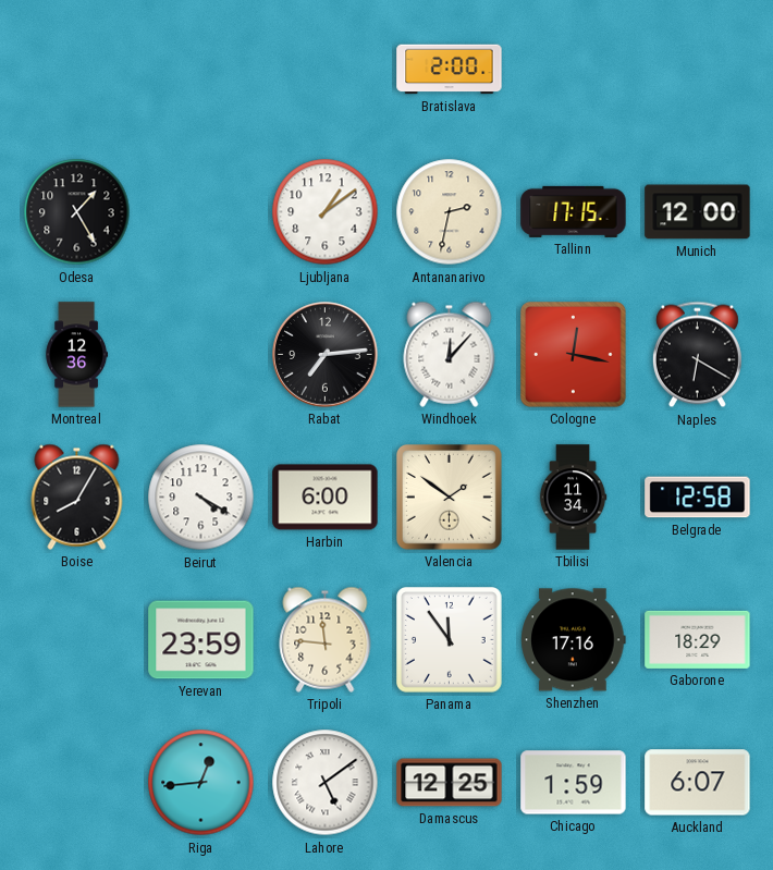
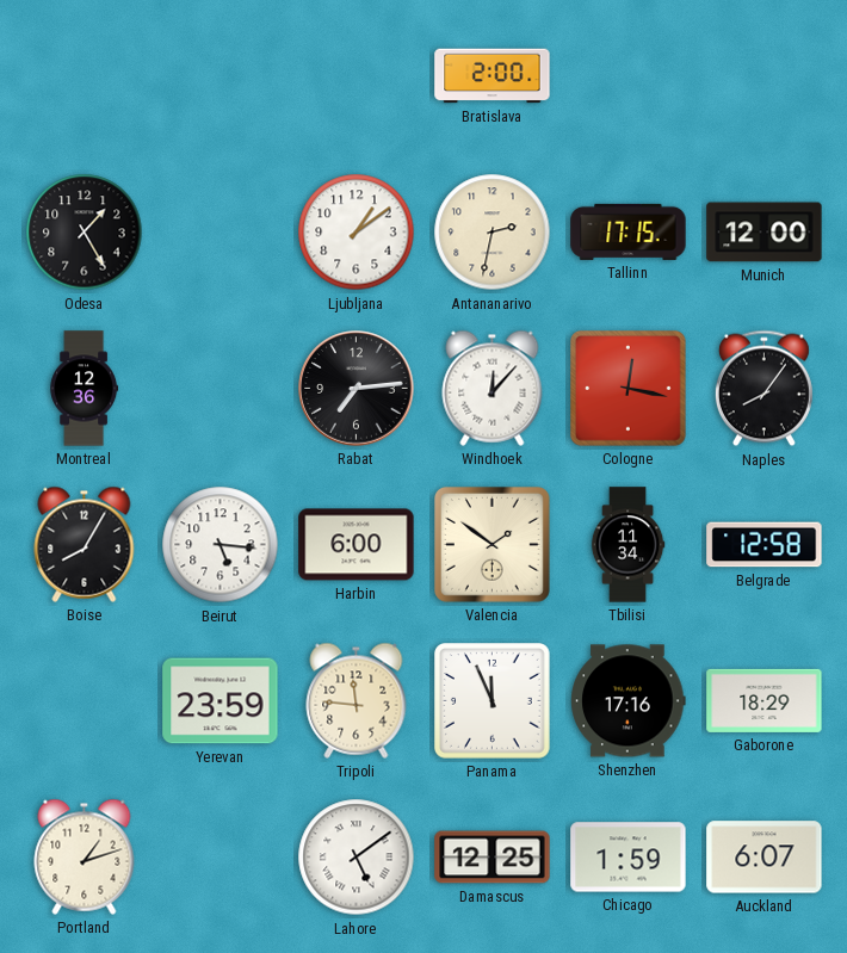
Naples: 6:20 -> 8:06 (763, 389)
Beirut: 4:20 -> 5:16 (221, 545)
Panama: 11:54 -> 11:56 (493, 701)
Portland: none -> 1:12 (85, 856)
Riga: 12:44 -> none (201, 783)
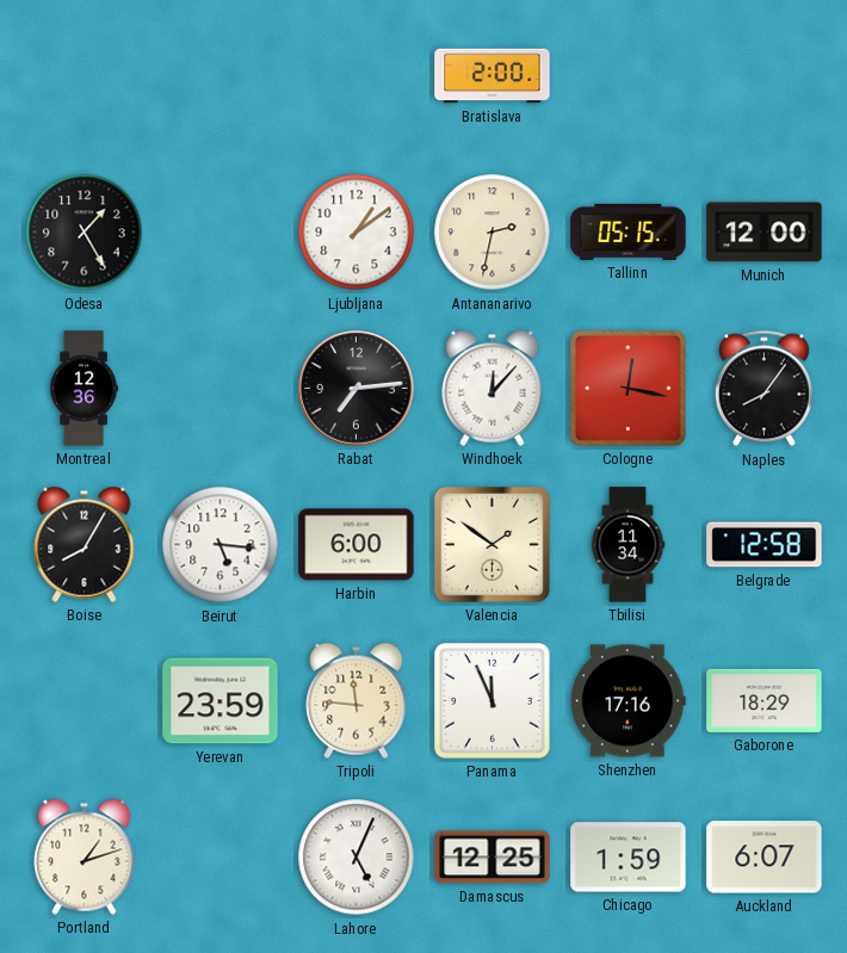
Tallinn: 17:15 -> 05:15 (629, 231)
Lahore: 5:09 -> 5:04 (357, 858)
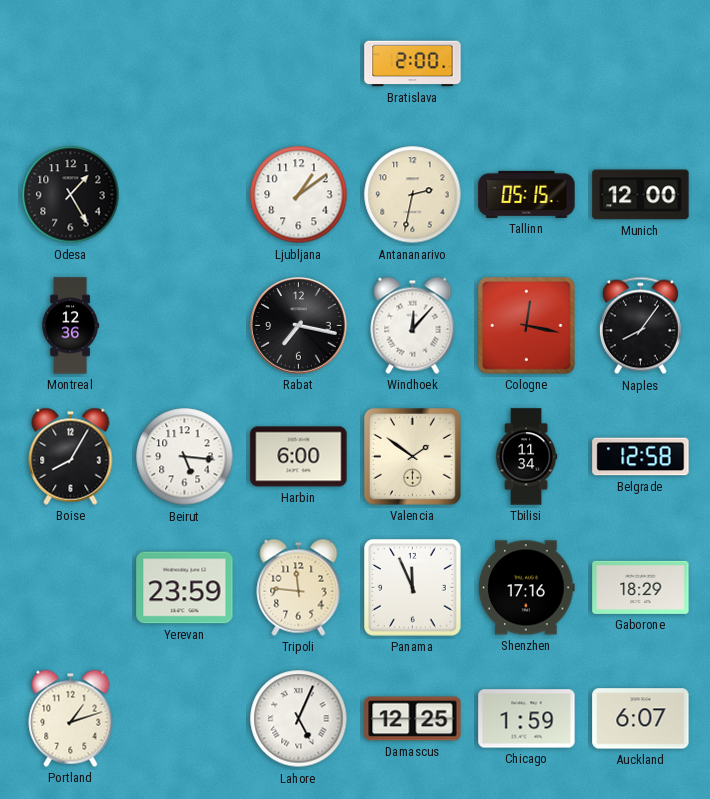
Rabat: 7:14 -> 7:17 (299, 326)
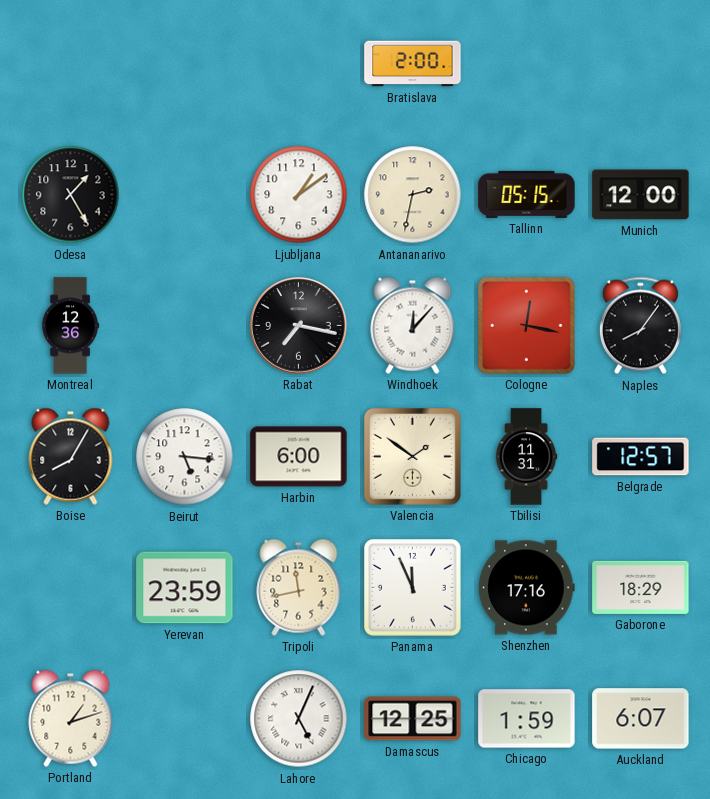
Tbilisi: 11:34 -> 11:31 (526, 457)
Belgrade: 12:58 -> 12:57 (641, 457)
Tripoli: 11:46 -> 11:43 (299, 587)
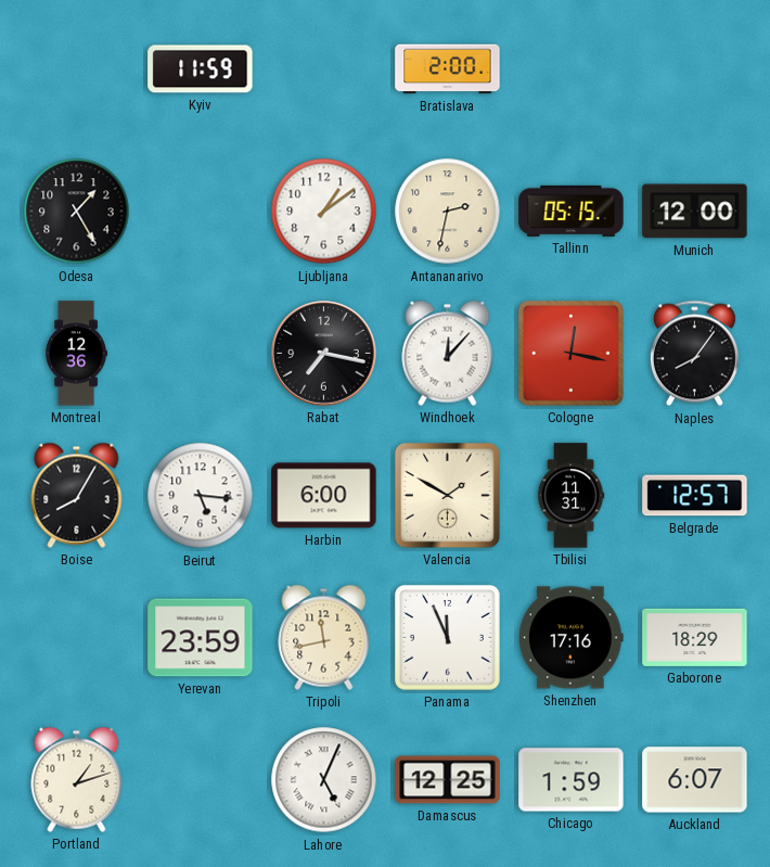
Kyiv: none -> 11:59 (201, 69)
Valencia: 1:51 -> 1:50 (448, 496)
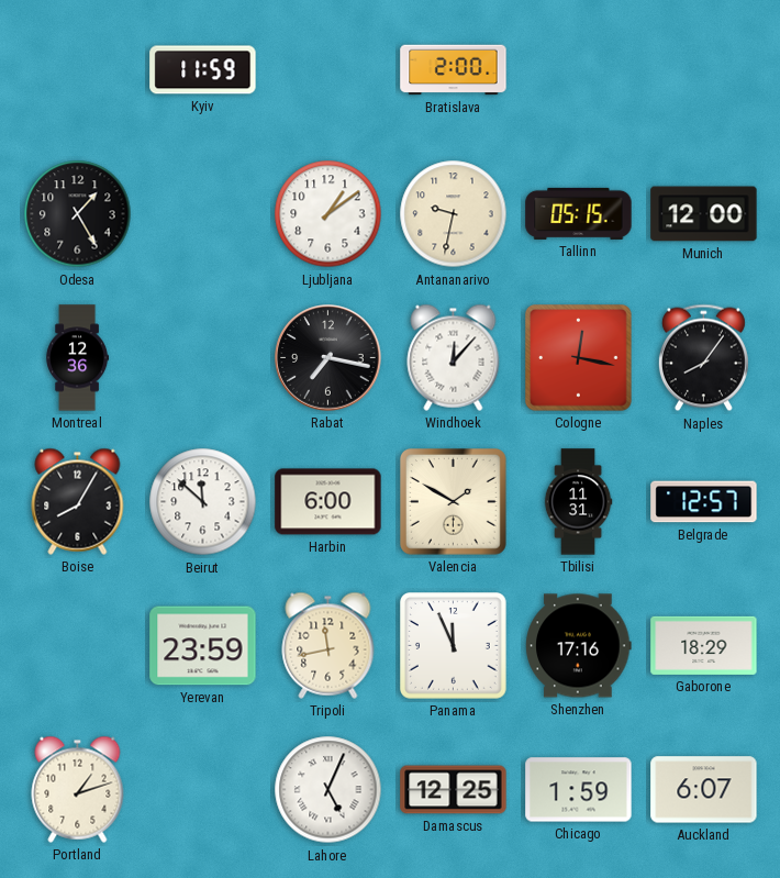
Antananarivo: 2:32 -> 9:32 (454, 214)
Beirut: 5:16 -> 11:52 (203, 502)
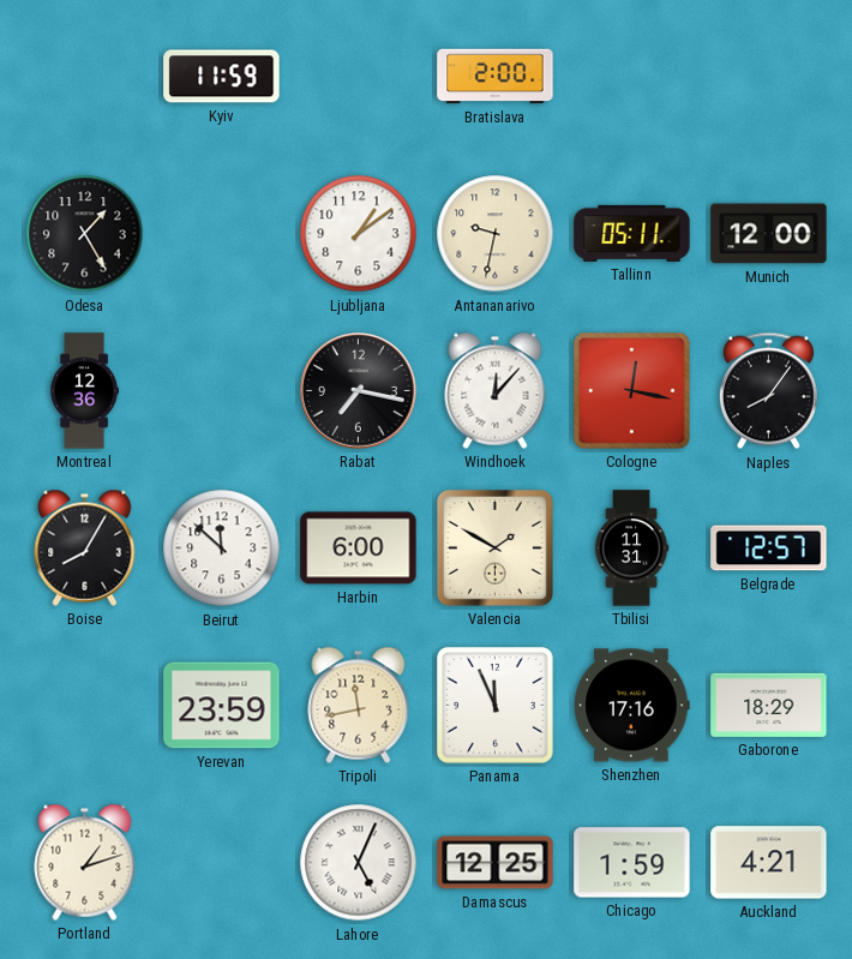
Tallinn: 05:15 -> 05:11 (632, 233)
Auckland: 6:07 -> 4:21 (769, 863)
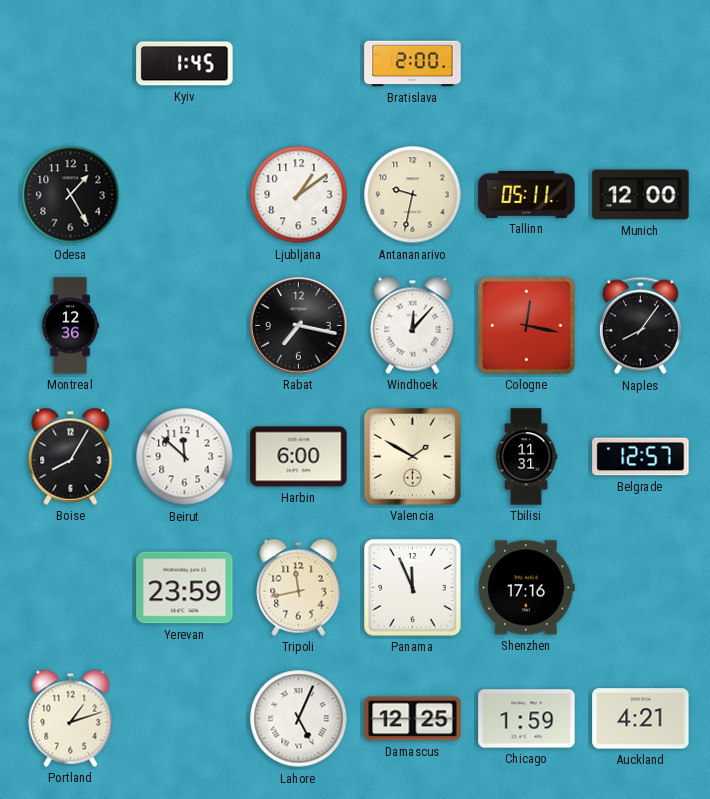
Kyiv: 11:59 -> 1:45 (185, 64)
Gaborone: 18:29 -> none (769, 705)
